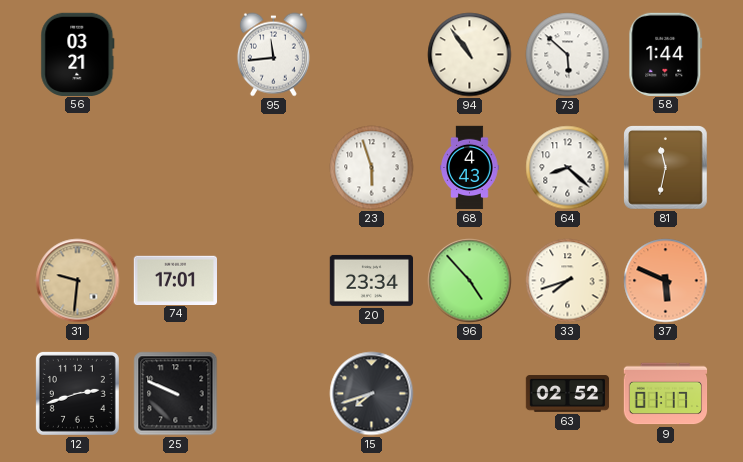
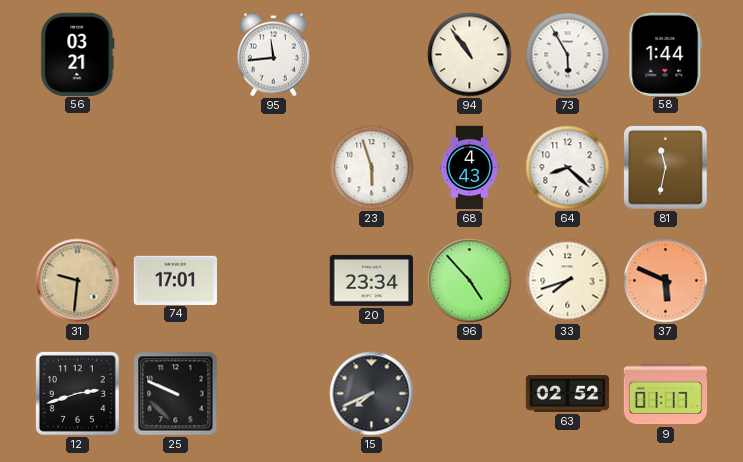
73: 5:52 -> 5:55 (568, 55)
15: 7:42 -> 7:41 (372, 394)
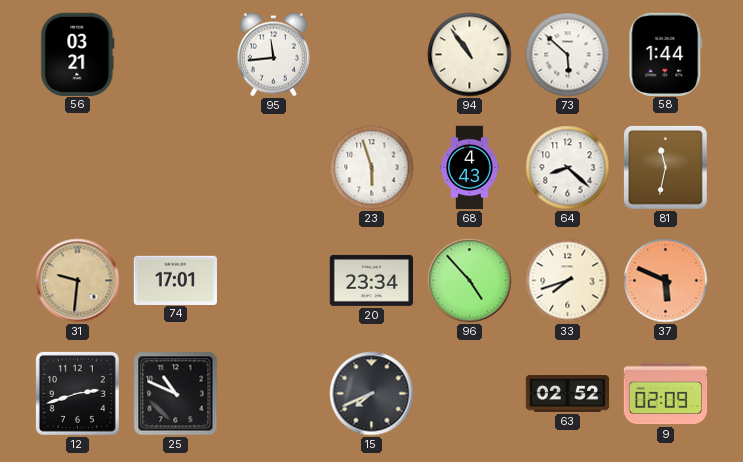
73: 5:55 -> 5:52 (568, 55)
25: 9:49 -> 10:49 (176, 394)
9: 01:17 -> 02:09 (666, 394)
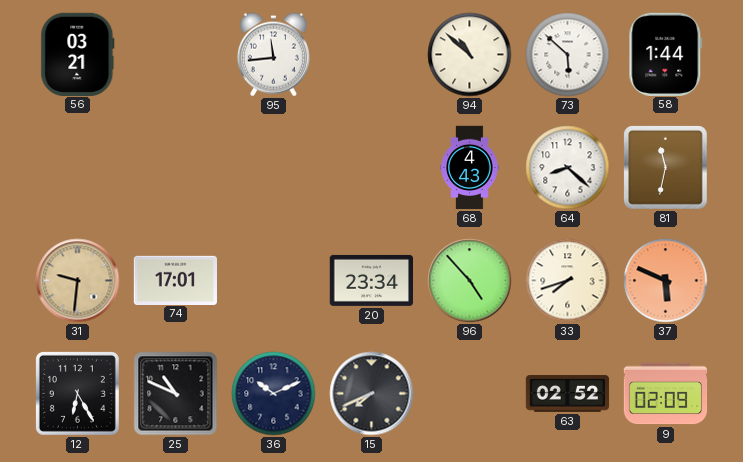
94: 10:54 -> 10:52 (470, 55)
23: 5:57 -> none (372, 168)
12: 2:42 -> 6:25 (77, 393)
36: none -> 10:11 (274, 394)
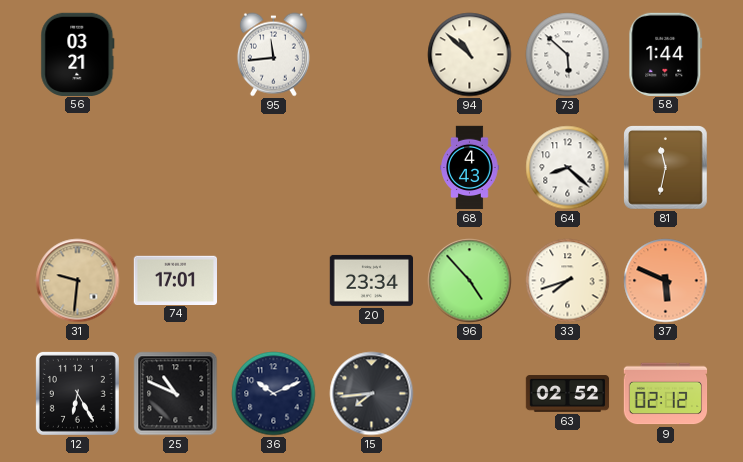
15: 7:41 -> 7:44 (372, 394)
9: 02:09 -> 02:12 (666, 394)
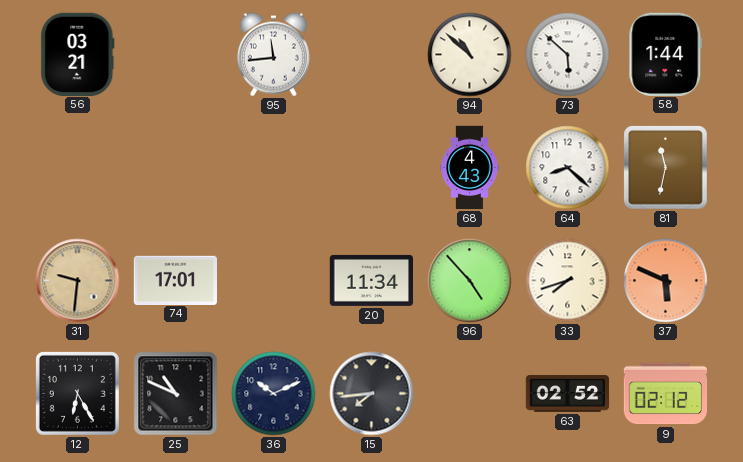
20: 23:34 -> 11:34 (371, 280)
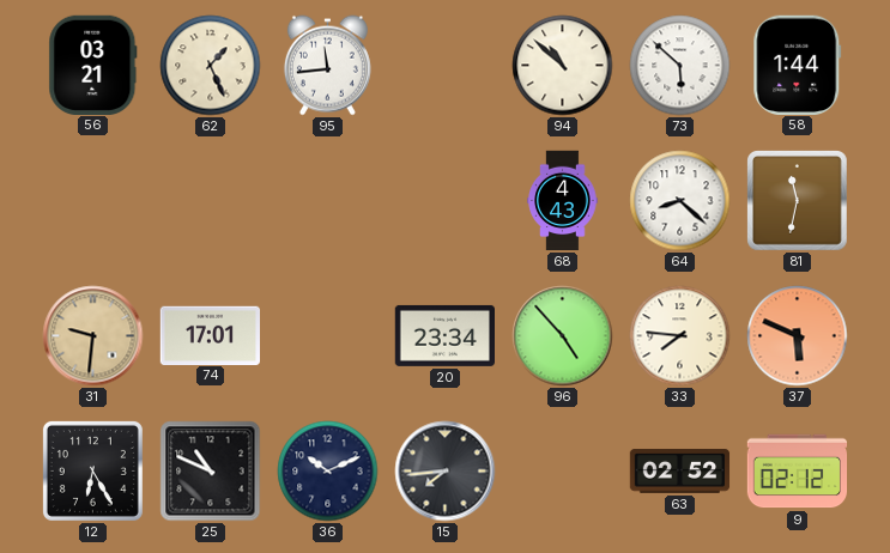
62: none -> 1:26 (211, 66)
20: 11:34 -> 23:34 (444, 335)
33: 7:42 -> 7:46 (680, 336)
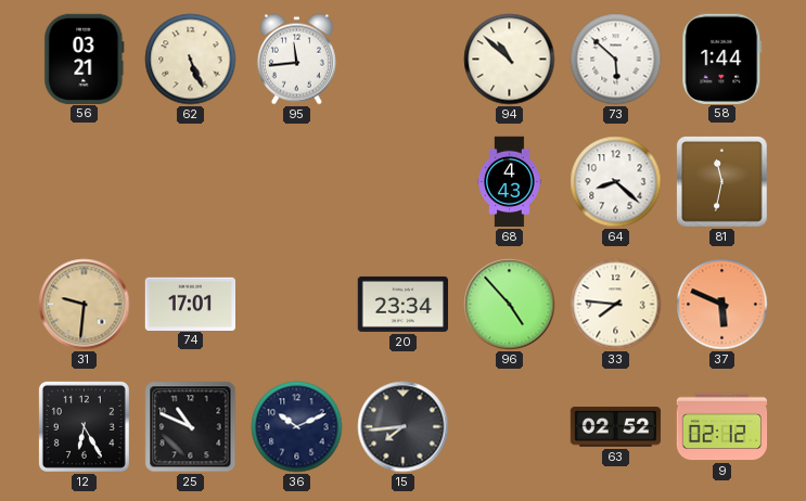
62: 1:26 -> 5:26 (191, 60)
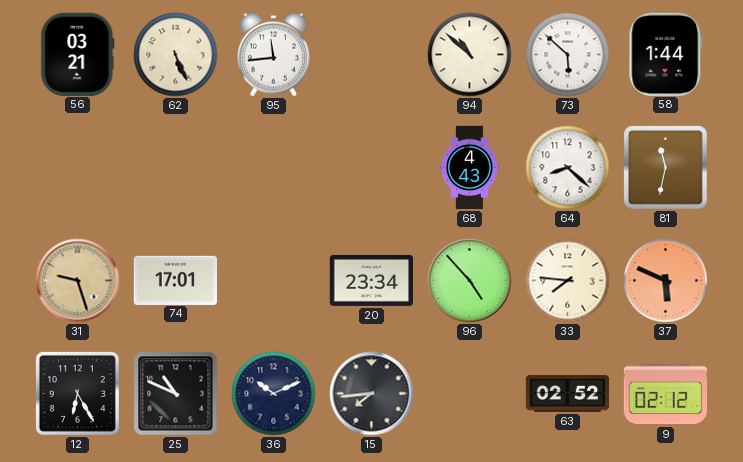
31: 9:31 -> 9:27 (78, 281)
